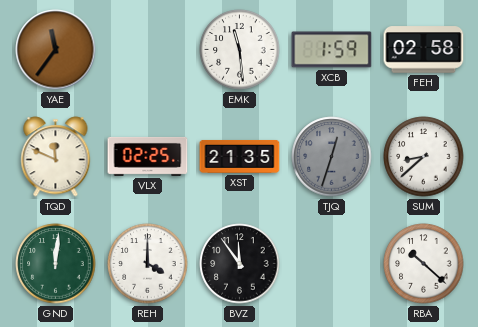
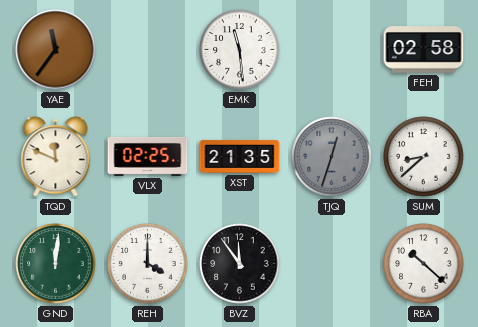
XCB: 1:59 -> none (332, 50)
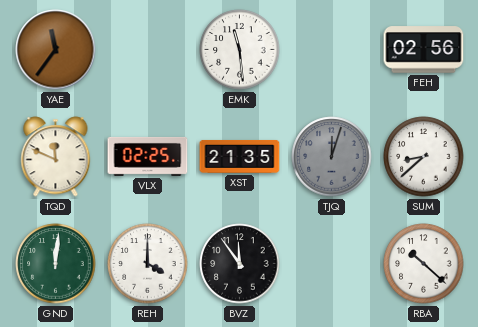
FEH: 02:58 -> 02:56 (424, 50)
TJQ: 12:33 -> 12:03 (332, 157)
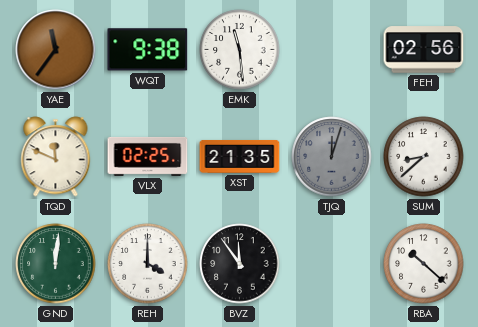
WQT: none -> 9:38 (148, 50)
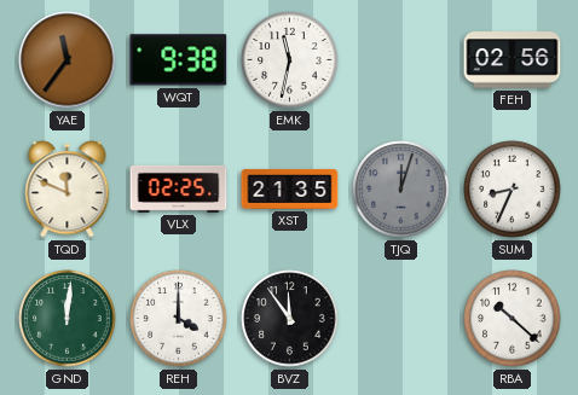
EMK: 11:29 -> 11:32 (290, 60)
SUM: 8:38 -> 8:34 (513, 190)
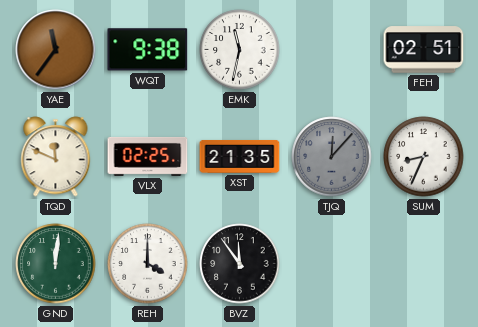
FEH: 02:56 -> 02:51 (424, 50)
TJQ: 12:03 -> 12:07 (332, 157)
RBA: 10:22 -> none (513, 319)
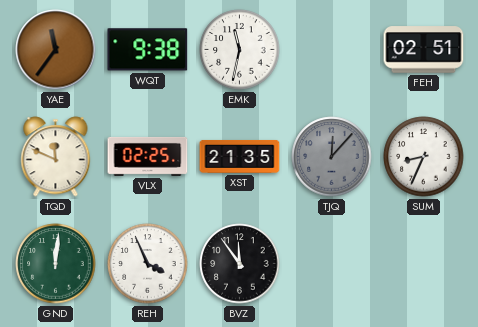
REH: 4:00 -> 3:56 (148, 264)
